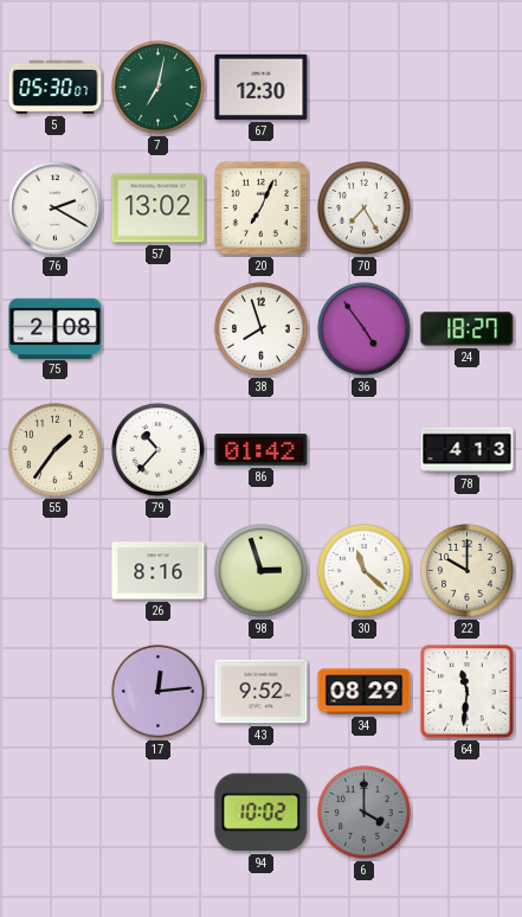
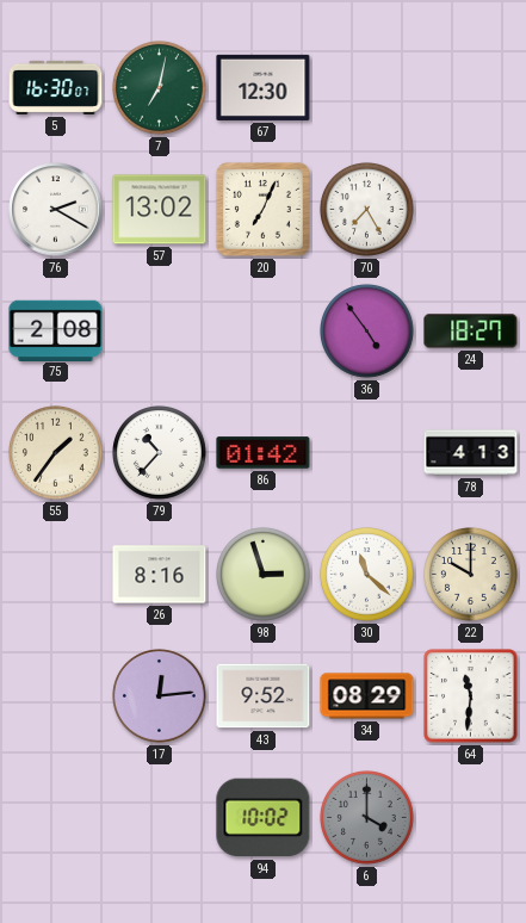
5: 05:30 -> 16:30 (56, 87)
38: 7:57 -> none (262, 329)
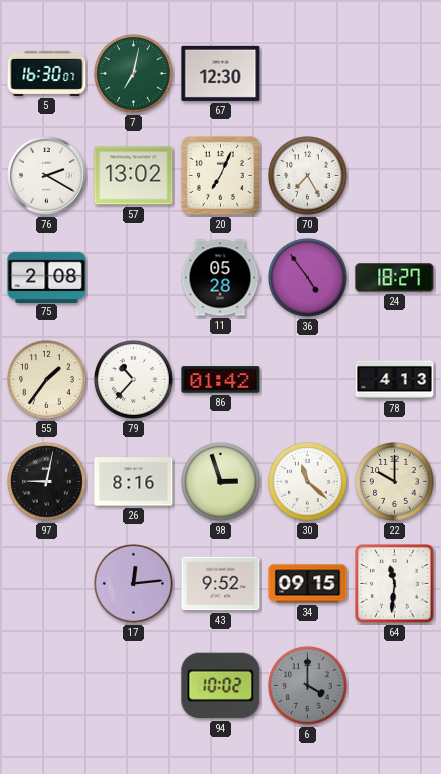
11: none -> 05:28 (220, 278)
97: none -> 9:02 (47, 482)
34: 08:29 -> 09:15 (308, 584)
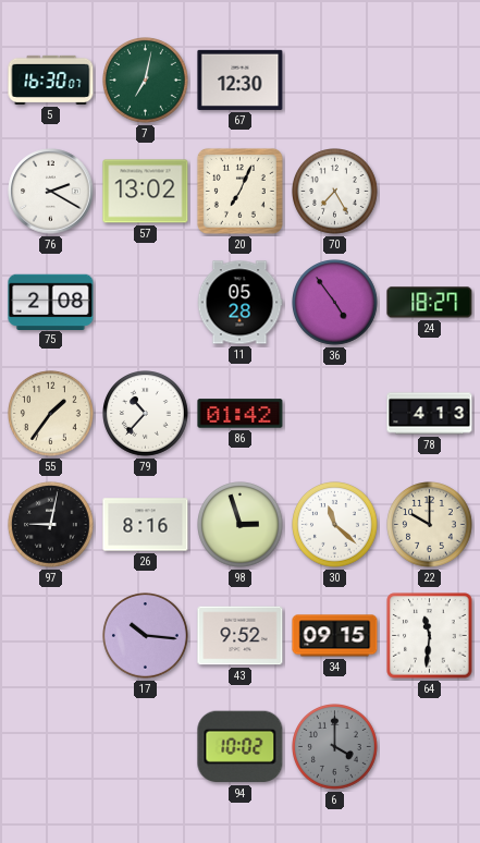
17: 12:14 -> 10:16 (146, 636)
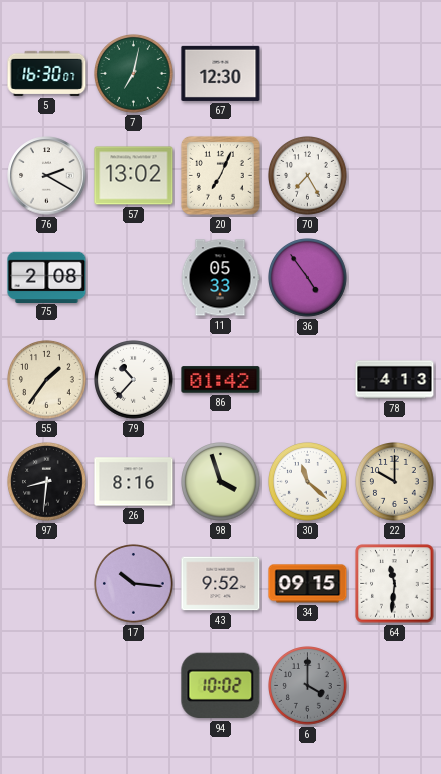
11: 05:28 -> 05:33 (220, 278)
24: 18:27 -> none (430, 303)
97: 9:02 -> 8:31 (47, 482)
98: 2:57 -> 3:57 (221, 482)
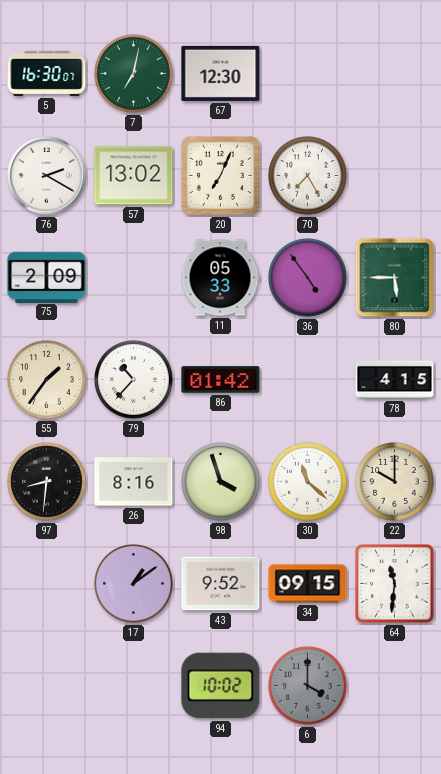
75: 2:08 -> 2:09 (47, 277)
80: none -> 5:45 (395, 278)
78: 4:13 -> 4:15 (395, 380)
17: 10:16 -> 1:09 (134, 584)
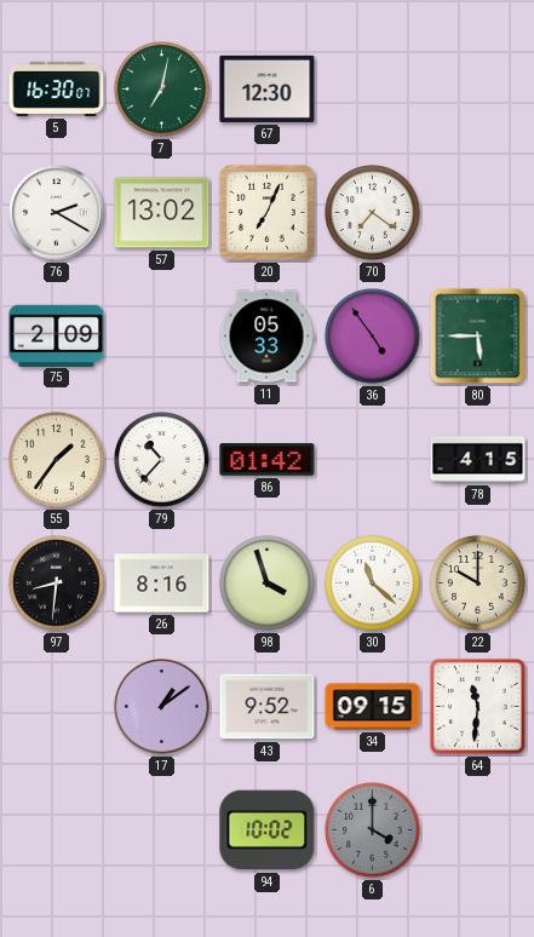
70: 7:25 -> 7:21 (373, 213)
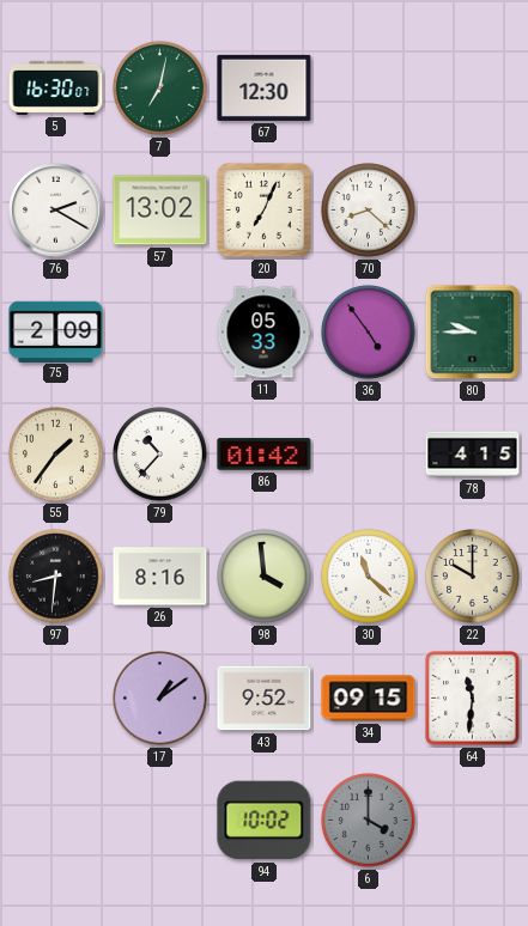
70: 7:21 -> 8:22 (369, 211)
80: 5:45 -> 9:45 (473, 333)
98: 3:57 -> 3:59 (265, 577)
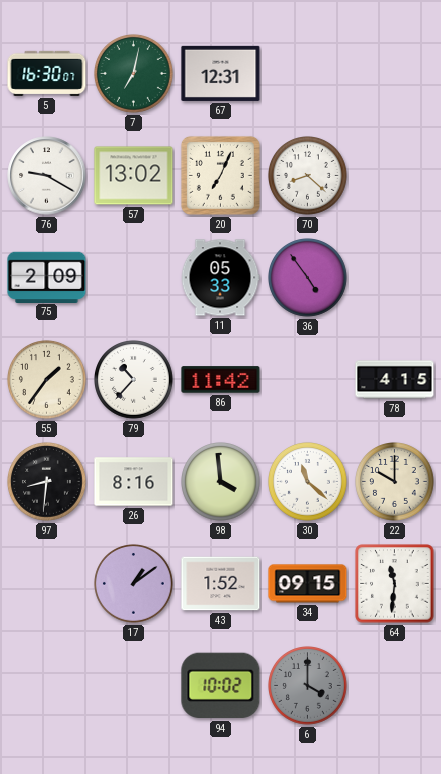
67: 12:30 -> 12:31 (221, 73)
76: 2:20 -> 9:20 (47, 176)
80: 9:45 -> none (473, 333)
86: 01:42 -> 11:42 (221, 380)
43: 9:52 -> 1:52 (221, 584)
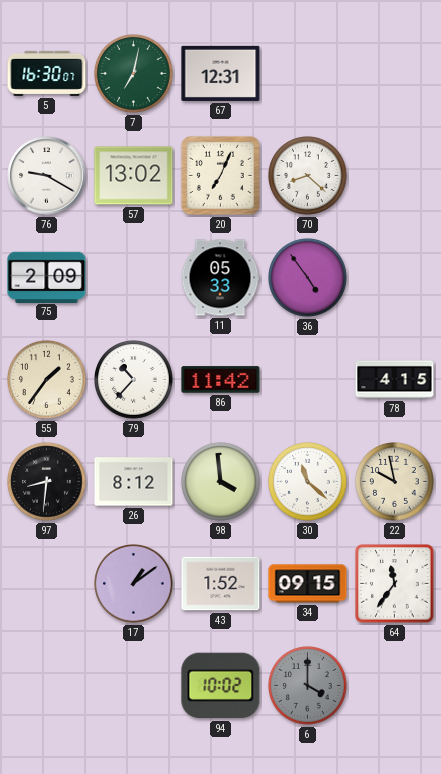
26: 8:16 -> 8:12 (134, 482)
22: 10:00 -> 9:58 (395, 482)
64: 11:31 -> 11:36 (395, 584)
